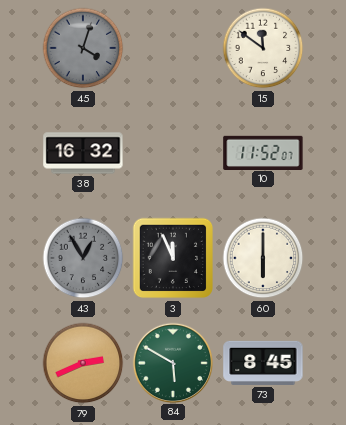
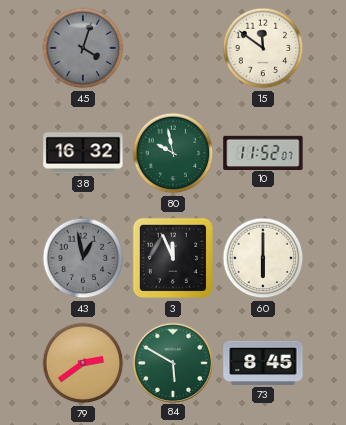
80: none -> 9:58 (173, 153)
43: 12:55 -> 12:58 (83, 258)
79: 2:41 -> 2:39 (83, 363)
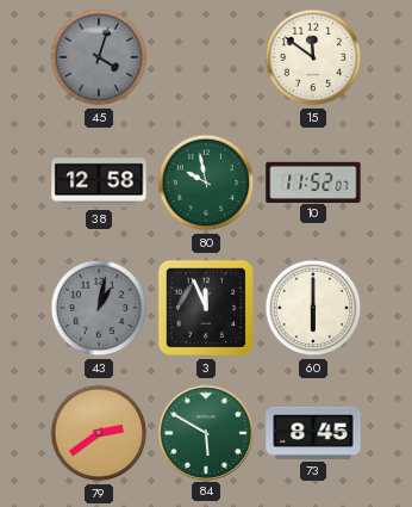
38: 16:32 -> 12:58 (99, 183)
43: 12:58 -> 1:02 (99, 308)
